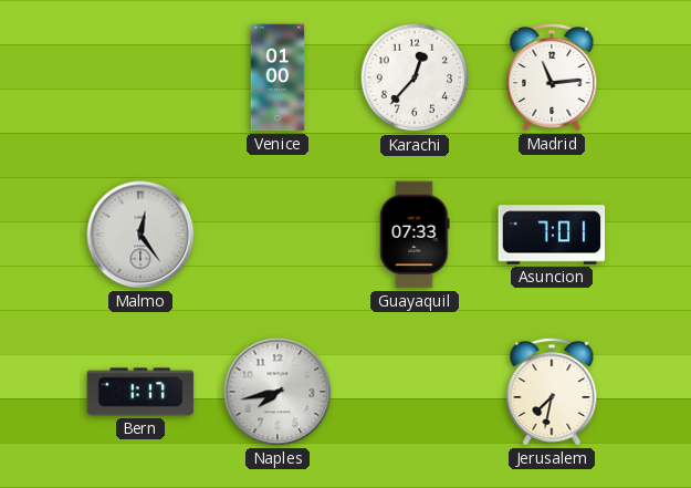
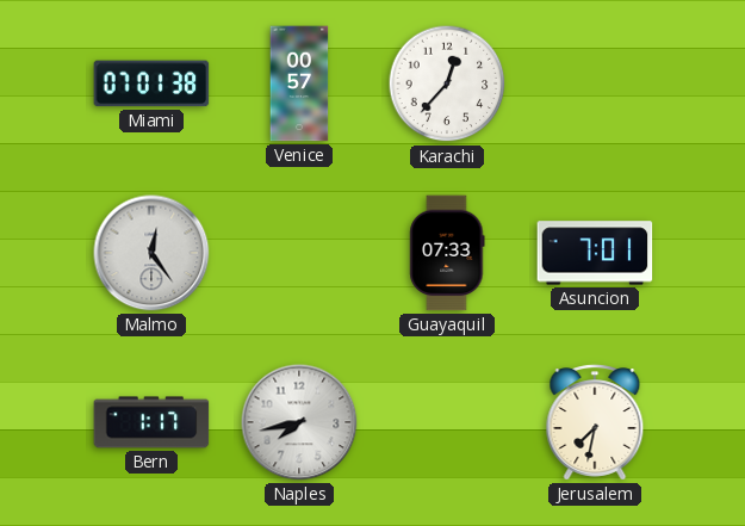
Miami: none -> 07:01 (151, 83)
Venice: 01:00 -> 00:57 (299, 83)
Madrid: 11:14 -> none (552, 77)
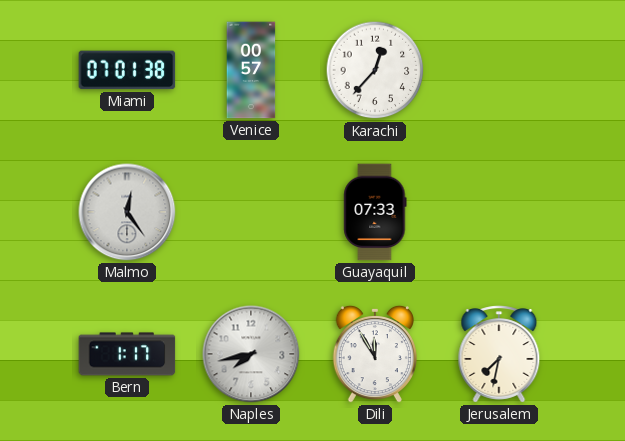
Asuncion: 7:01 -> none (595, 253)
Dili: none -> 11:55 (375, 354)
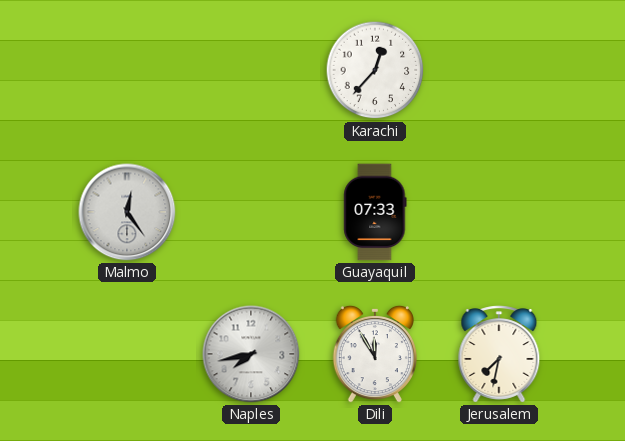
Miami: 07:01 -> none (127, 70)
Venice: 00:57 -> none (251, 70)
Bern: 1:17 -> none (127, 354)
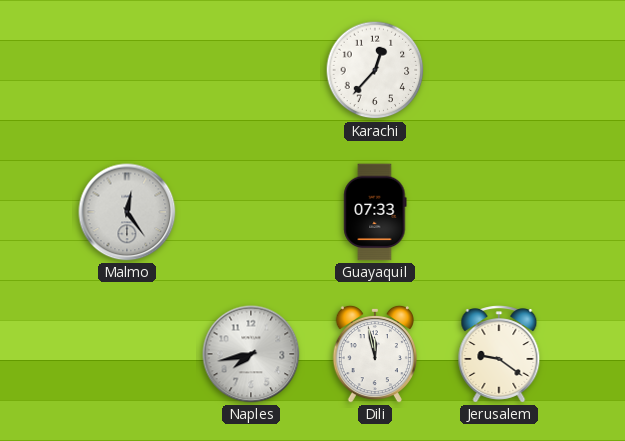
Dili: 11:55 -> 11:58 (375, 354)
Jerusalem: 7:32 -> 9:21 (499, 354)
